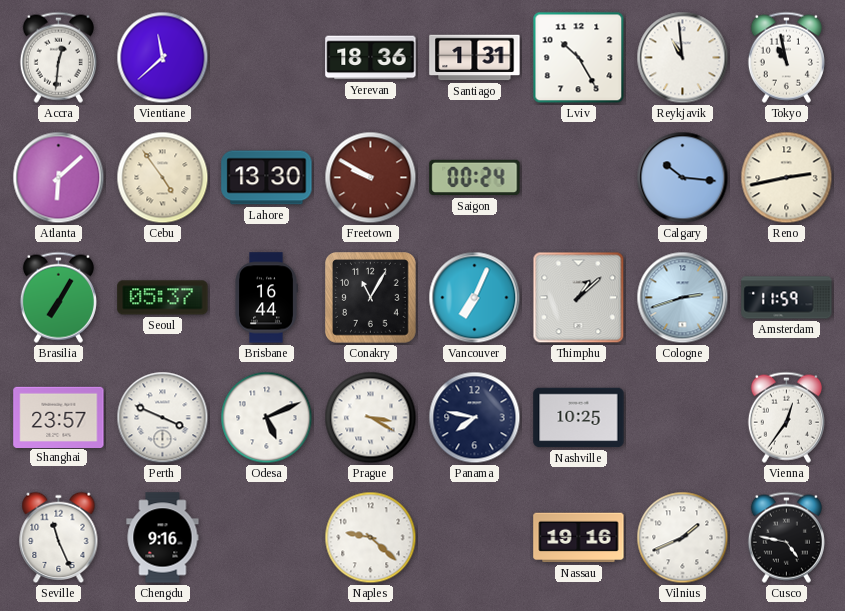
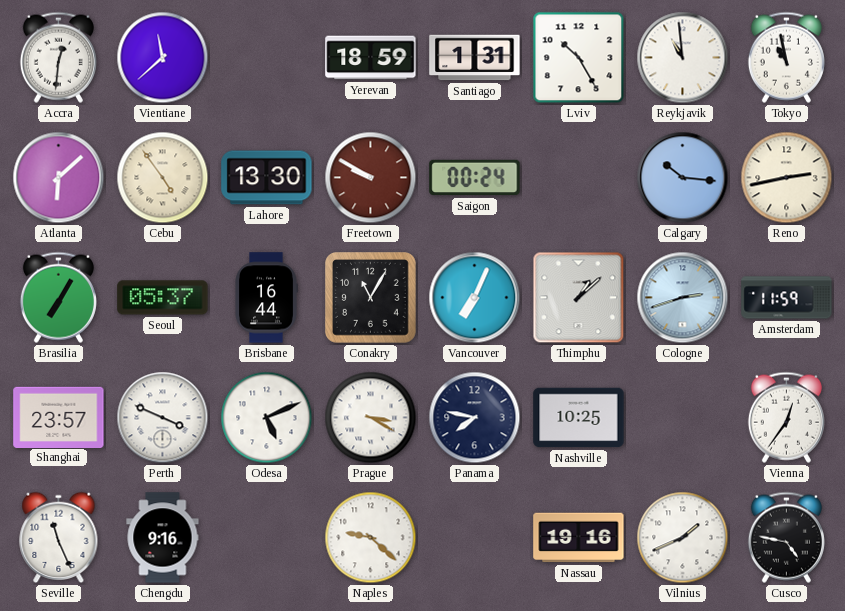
Yerevan: 18:36 -> 18:59 (371, 58)
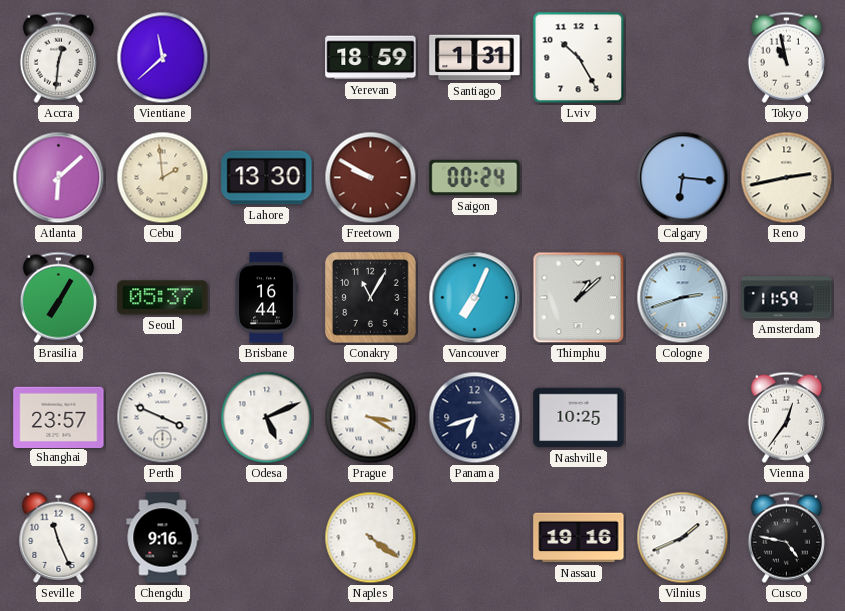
Reykjavik: 10:59 -> none (683, 58)
Cebu: 4:54 -> 1:59 (163, 178)
Calgary: 10:16 -> 6:16 (683, 178)
Panama: 7:47 -> 6:42 (475, 418)
Naples: 9:22 -> 4:21 (371, 538)
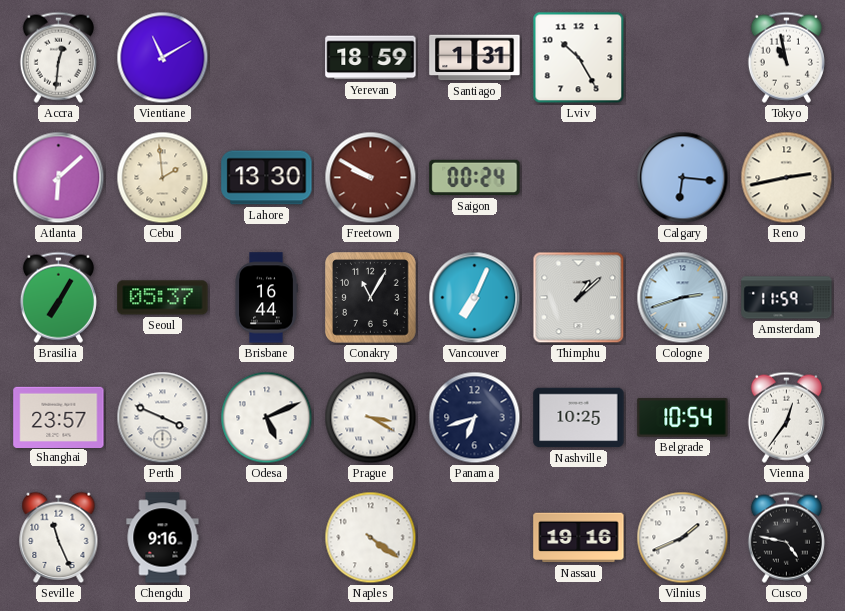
Vientiane: 11:38 -> 11:10 (163, 58)
Belgrade: none -> 10:54 (683, 418)
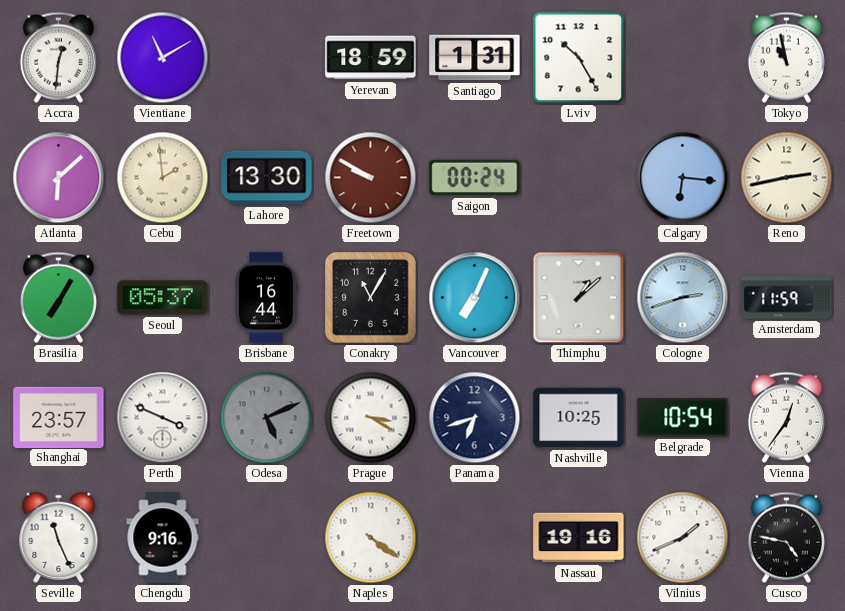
Odesa dial: white -> grey (267, 418)
